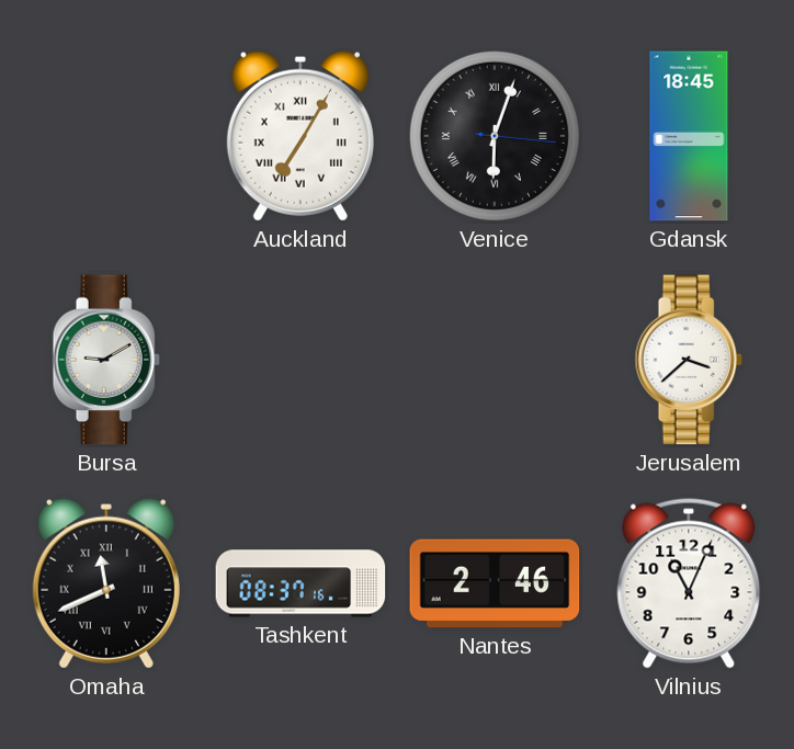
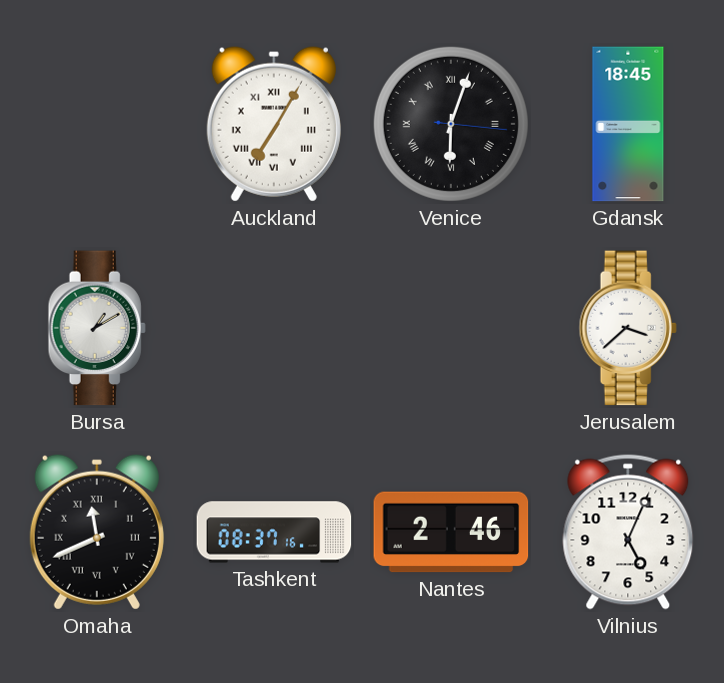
Bursa: 9:10 -> 1:10 (97, 328)
Vilnius: 11:04 -> 5:04 (628, 532)
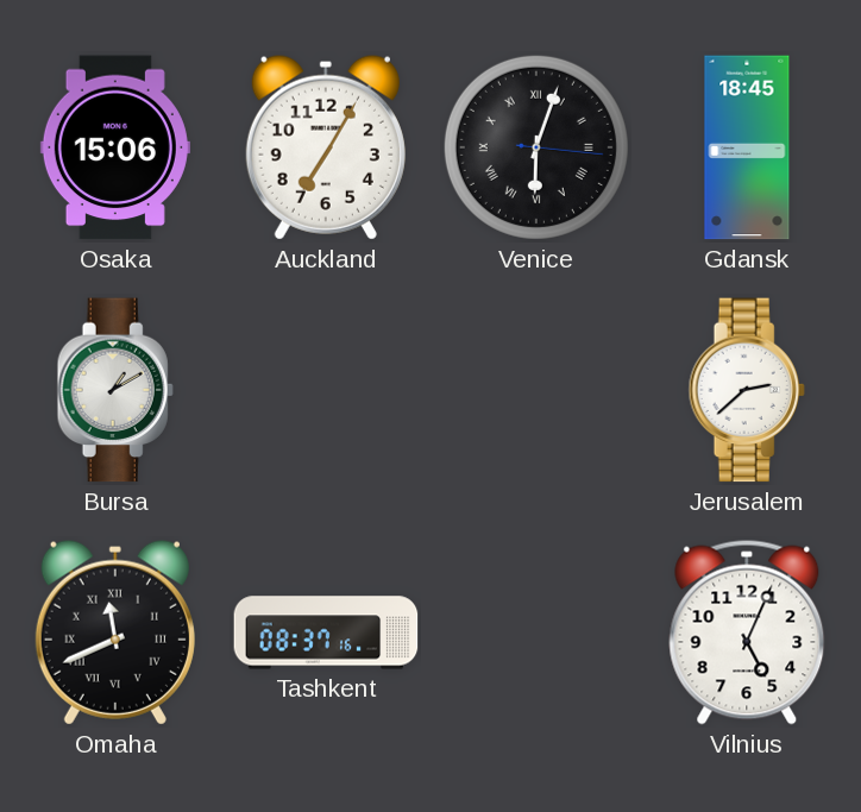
Osaka: none -> 15:06 (115, 147)
Auckland numerals: Roman -> Arabic (326, 147)
Jerusalem: 3:38 -> 2:38 (747, 390)
Nantes: 2:46 -> none (451, 532)
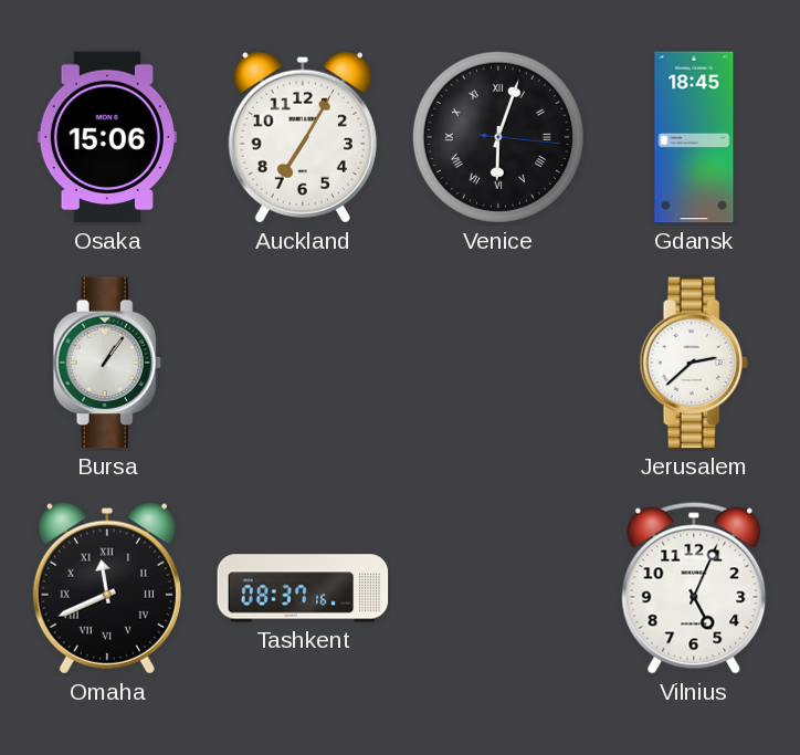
Bursa: 1:10 -> 1:06 (107, 363)
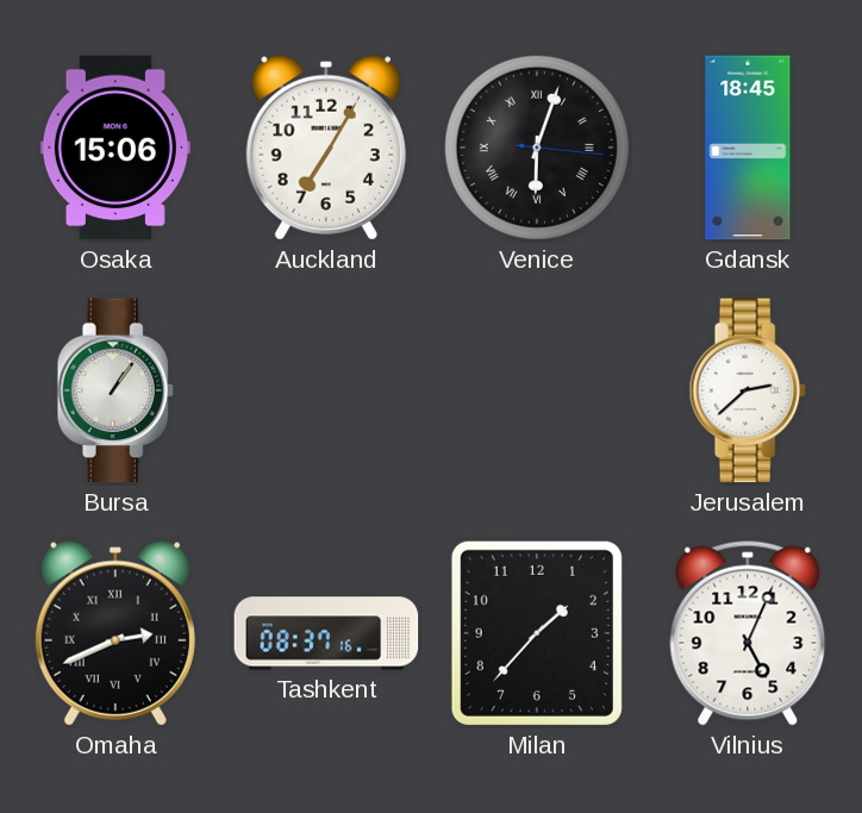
Omaha: 11:41 -> 2:41 (115, 633)
Milan: none -> 1:37 (537, 633)
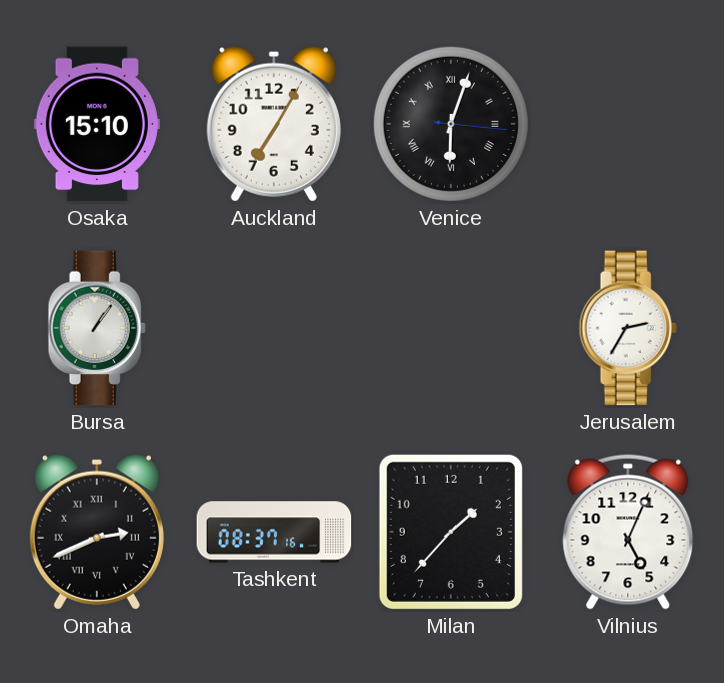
Osaka: 15:06 -> 15:10 (97, 124)
Gdansk: 18:45 -> none (748, 148)
Jerusalem: 2:38 -> 2:35 (628, 328)
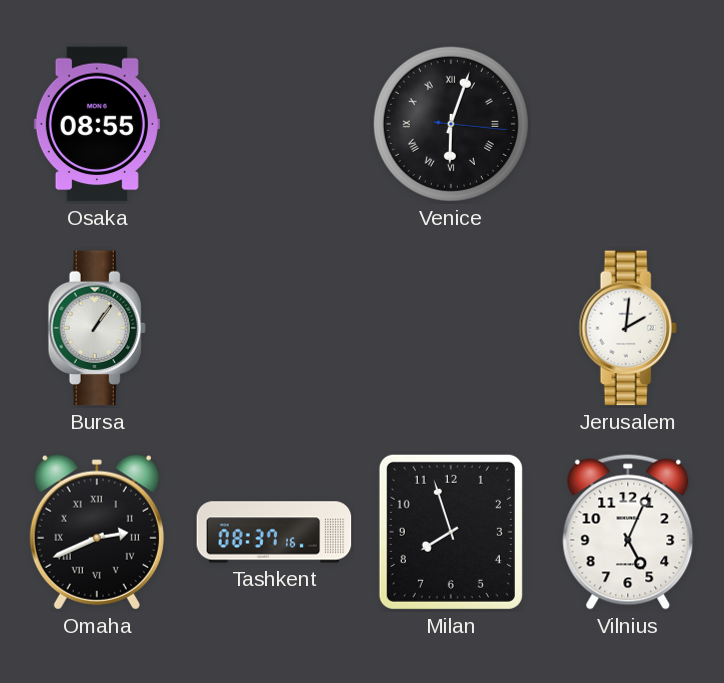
Osaka: 15:10 -> 08:55 (97, 124)
Auckland: 7:05 -> none (274, 124)
Jerusalem: 2:35 -> 2:01 (628, 328)
Milan: 1:37 -> 7:57 (451, 532)
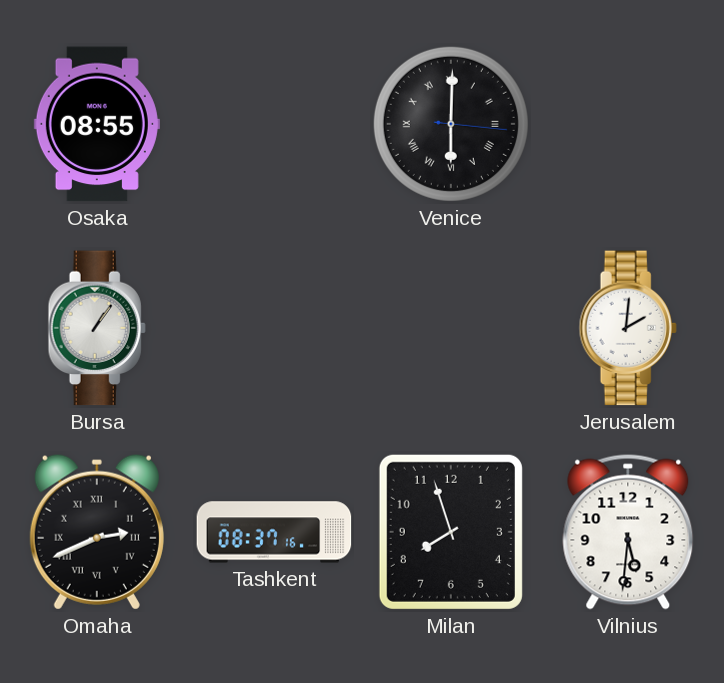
Venice: 6:03 -> 6:00 (451, 124)
Vilnius: 5:04 -> 5:31 (628, 532)
